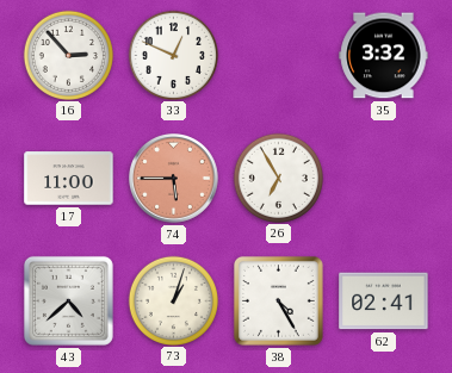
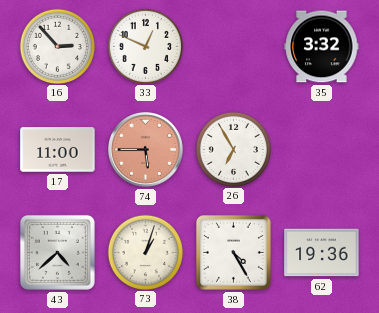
62: 02:41 -> 19:36 (322, 253)
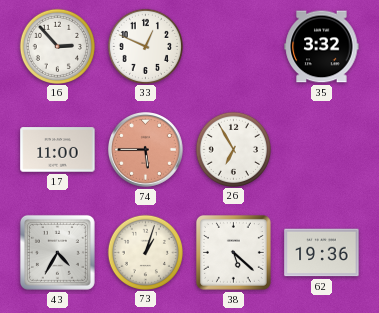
43: 4:38 -> 4:35 (57, 252)
38: 4:25 -> 5:22 (233, 252)
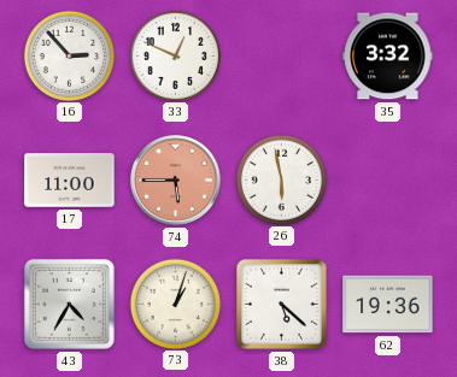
26: 6:55 -> 5:58 (281, 179)
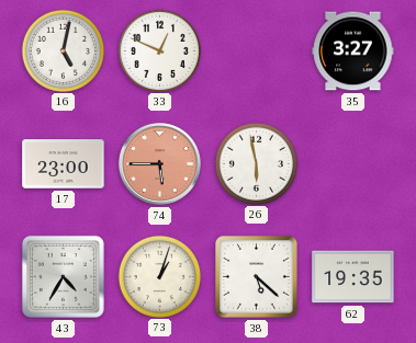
16: 2:53 -> 5:02 (63, 50)
35: 3:32 -> 3:27 (353, 52)
17: 11:00 -> 23:00 (64, 164)
62: 19:36 -> 19:35 (353, 277)
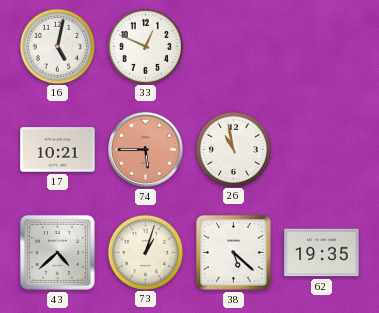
35: 3:27 -> none (353, 52)
17: 23:00 -> 10:21 (58, 150)
26: 5:58 -> 10:58 (233, 149)
43: 4:35 -> 4:38 (57, 252)
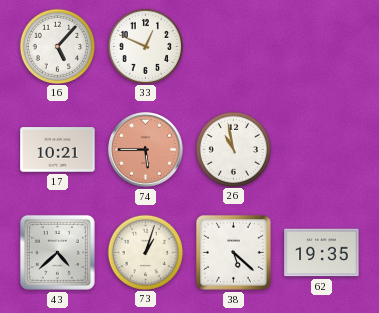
16: 5:02 -> 5:07 (57, 46)
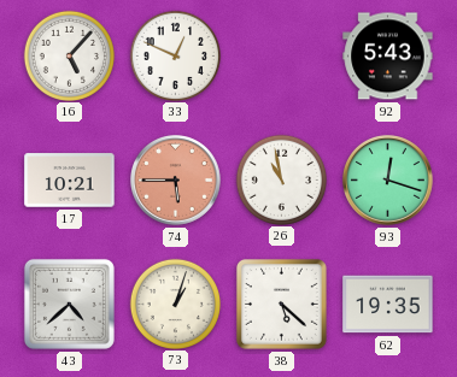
92: none -> 5:43 (388, 57)
93: none -> 12:18 (388, 181)
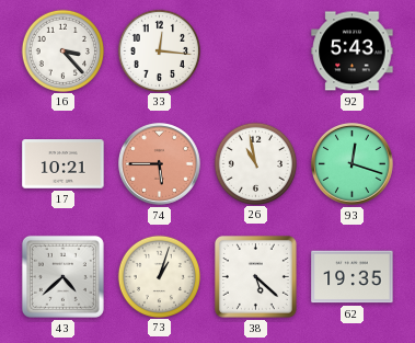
16: 5:07 -> 3:23 (62, 50)
33: 12:49 -> 12:16 (159, 50)
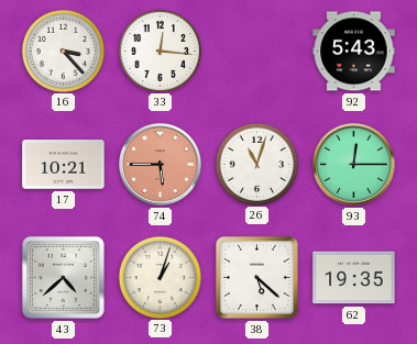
26: 10:58 -> 11:03 (256, 164)
93: 12:18 -> 12:15 (354, 165)
